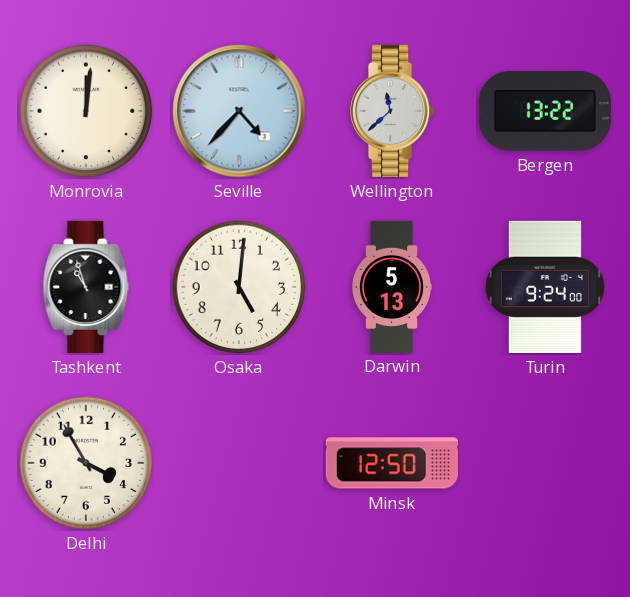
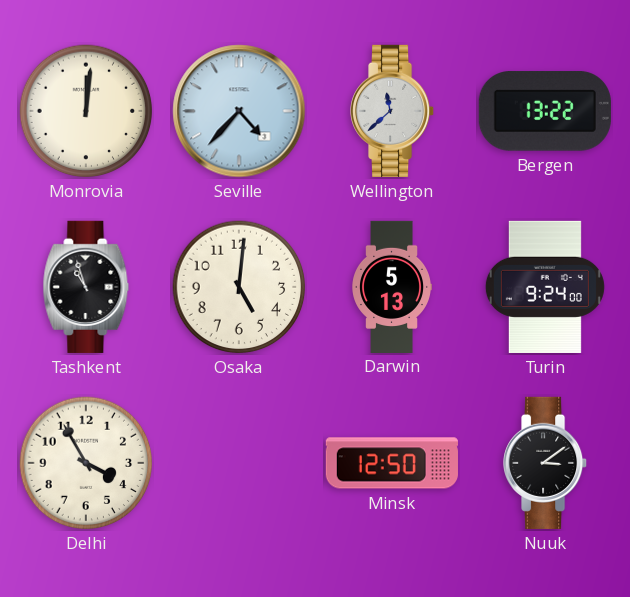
Nuuk: none -> 3:09 (546, 463)
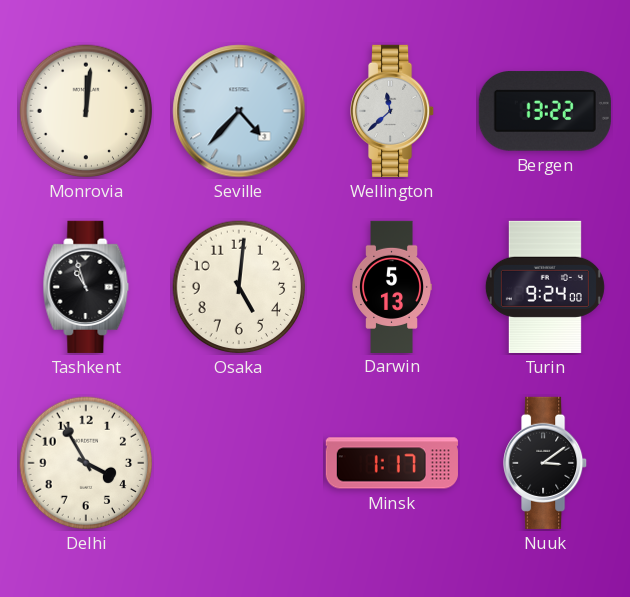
Minsk: 12:50 -> 1:17 (392, 463)
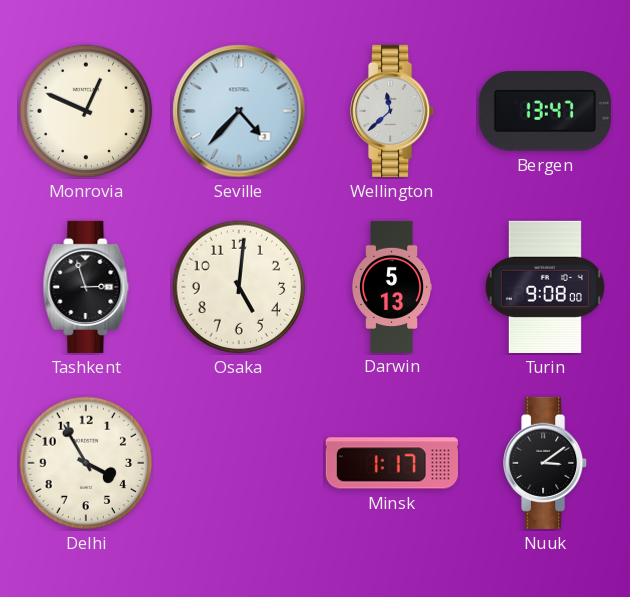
Monrovia: 12:01 -> 12:49 (86, 111)
Bergen: 13:22 -> 13:47 (545, 111)
Tashkent: 10:57 -> 2:57 (86, 287)
Turin: 9:24 -> 9:08 (545, 287)
